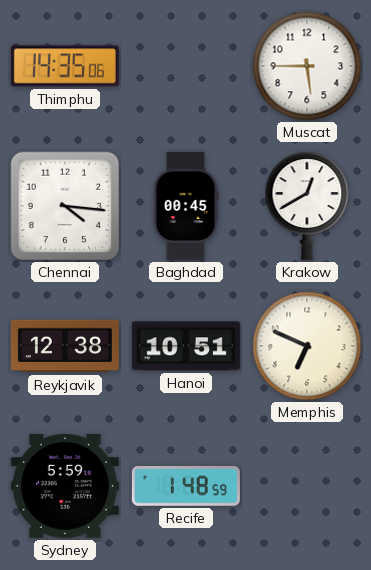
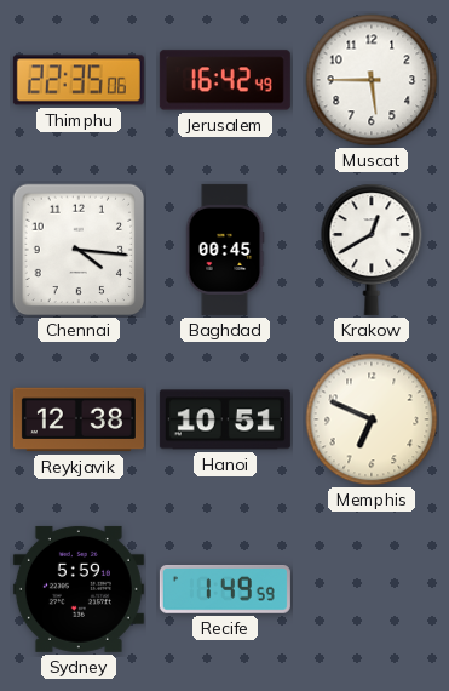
Thimphu: 14:35 -> 22:35 (79, 80)
Jerusalem: none -> 16:42 (225, 80)
Recife: 1:48 -> 1:49 (225, 590)
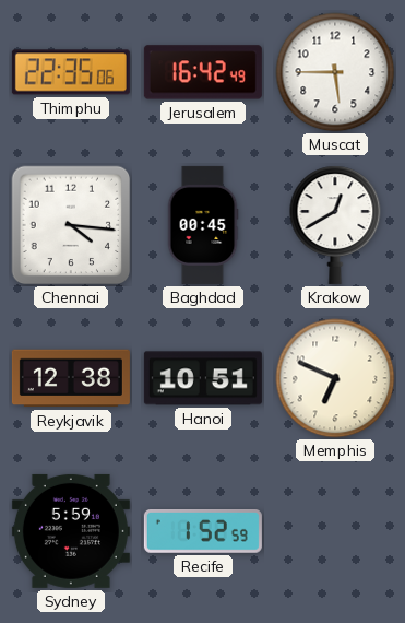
Recife: 1:49 -> 1:52 (203, 532)
